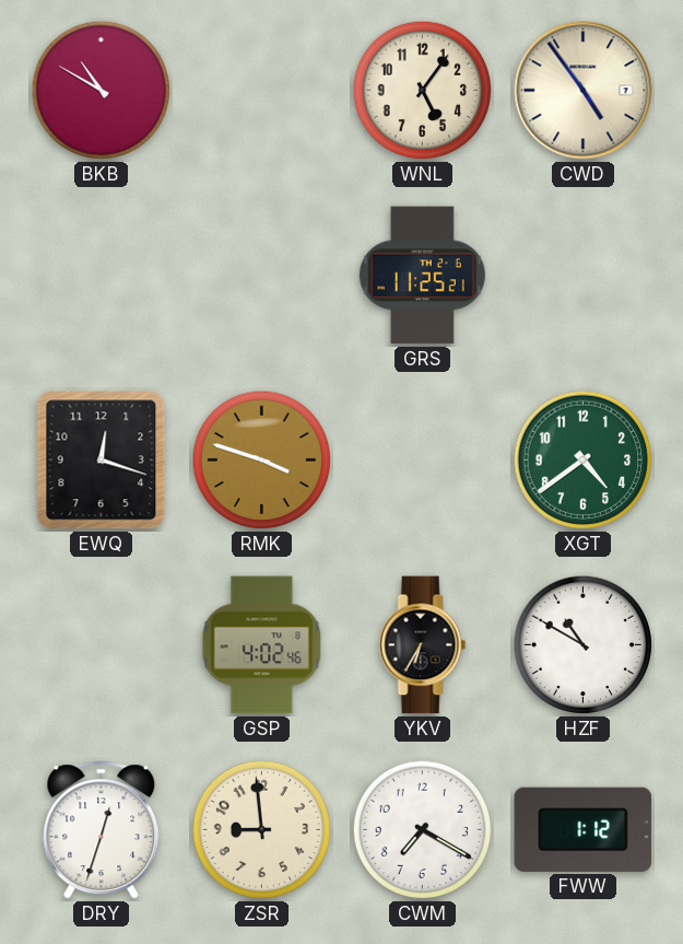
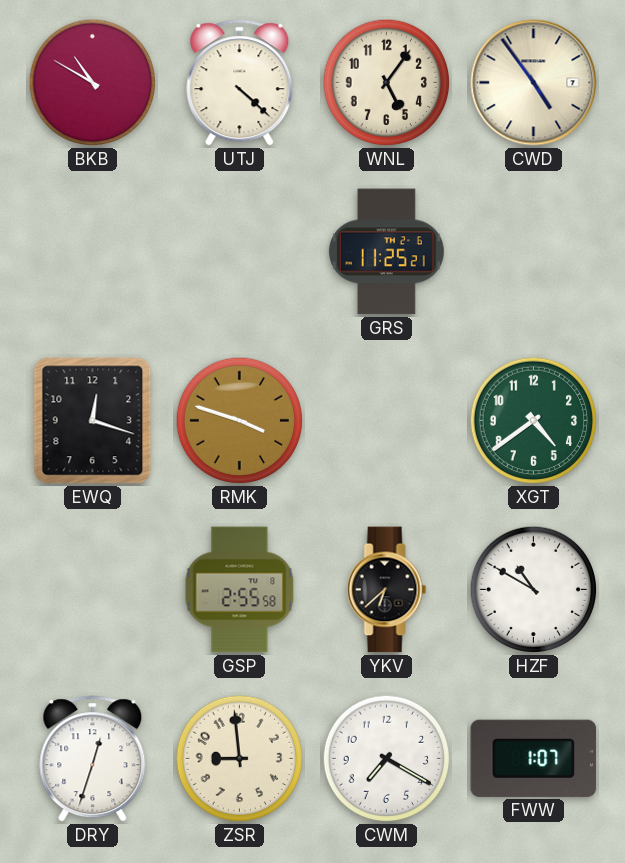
UTJ: none -> 4:22 (240, 83)
GSP: 4:02 -> 2:55 (240, 590)
YKV: 6:35 -> 6:38 (387, 590)
FWW: 1:12 -> 1:07 (534, 758)
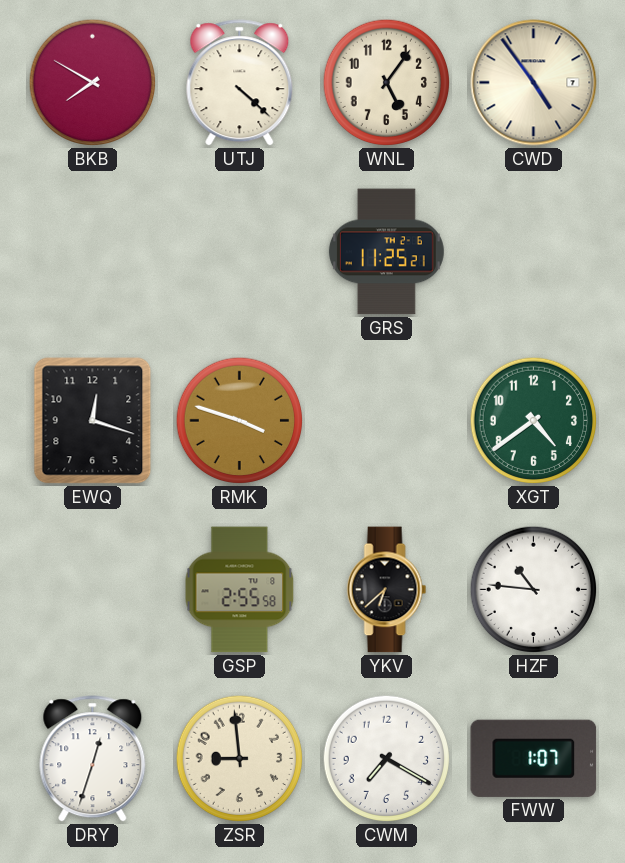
BKB: 10:50 -> 7:50 (93, 83)
HZF: 10:50 -> 10:46 (534, 590)
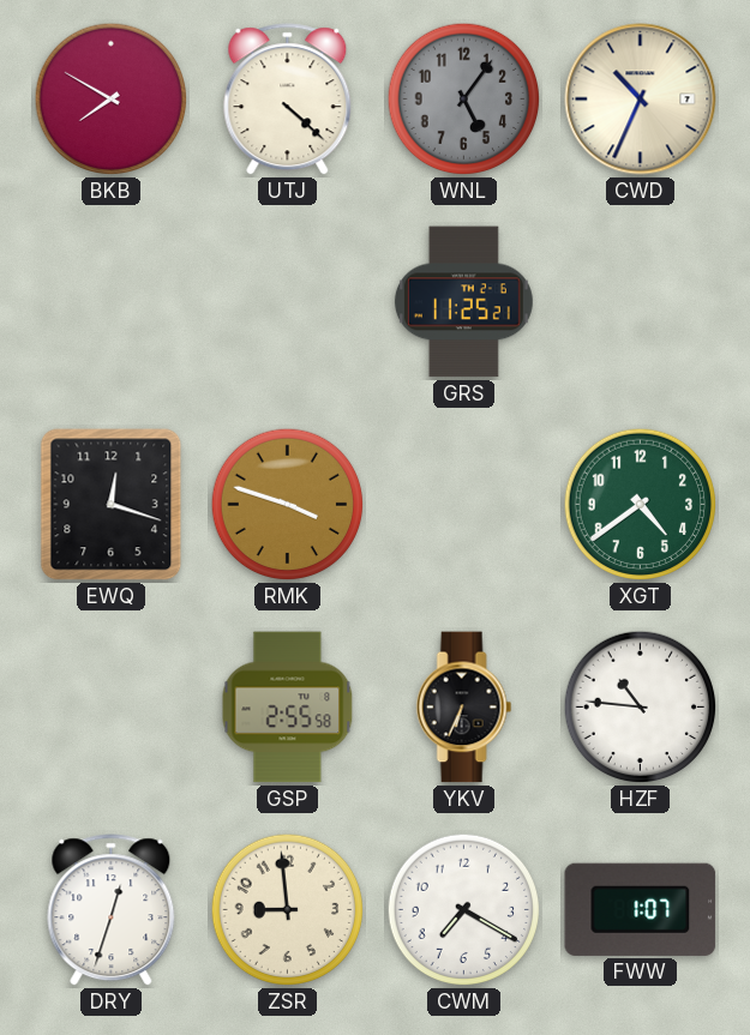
WNL dial: cream -> grey (464, 100)
CWD: 4:54 -> 10:34 (641, 100)
YKV: 6:38 -> 6:34 (464, 708)
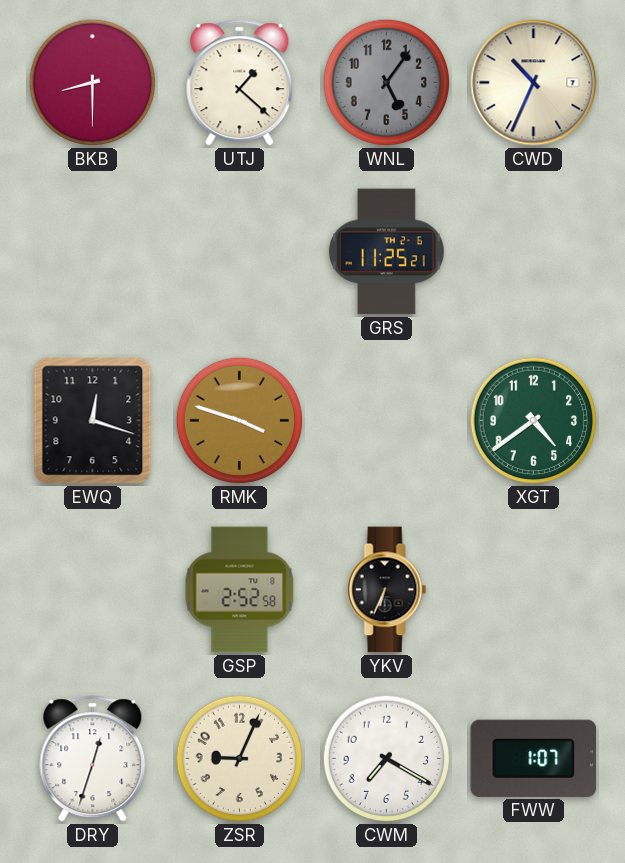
BKB: 7:50 -> 8:30 (93, 83)
UTJ: 4:22 -> 1:22 (240, 83)
GSP: 2:55 -> 2:52 (240, 590)
HZF: 10:46 -> none (641, 708)
ZSR: 8:59 -> 9:04 (240, 759)
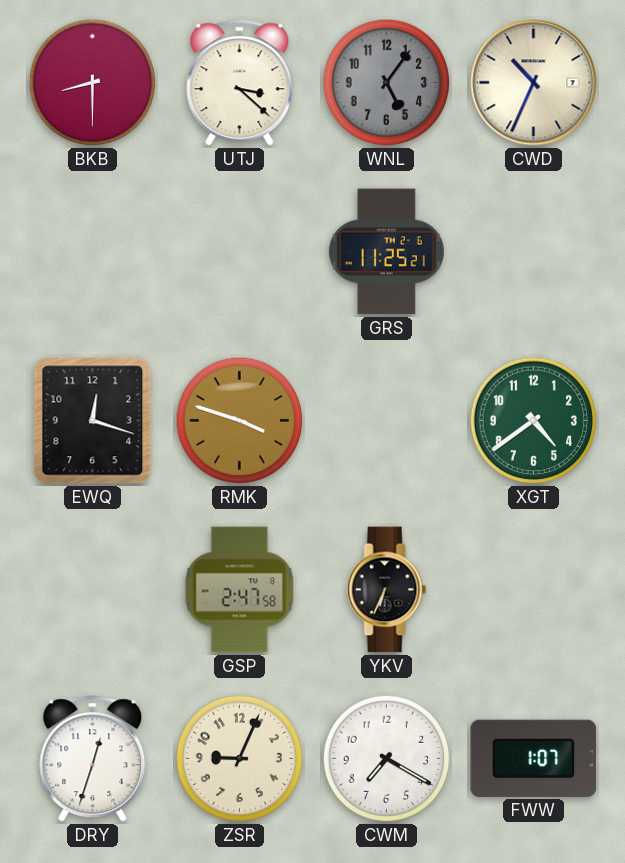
UTJ: 1:22 -> 3:22 (240, 83)
GSP: 2:52 -> 2:47 (240, 590)
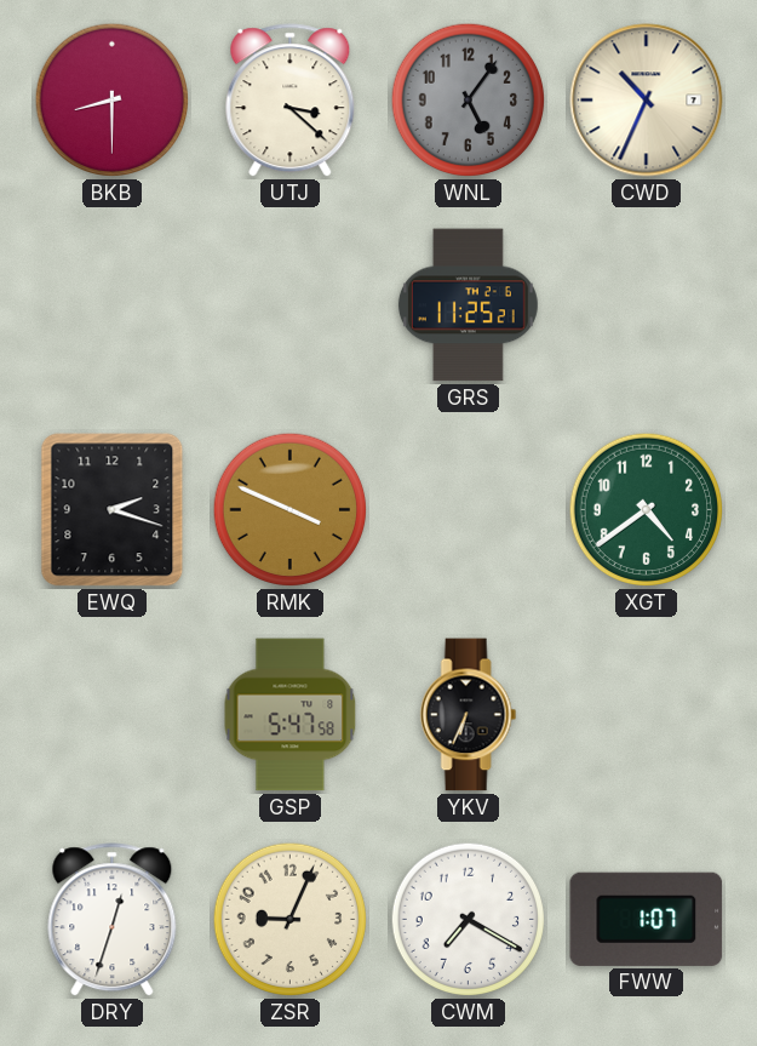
EWQ: 12:18 -> 2:18 (113, 510)
RMK: 3:48 -> 3:49 (291, 510)
GSP: 2:47 -> 5:47 (291, 715)
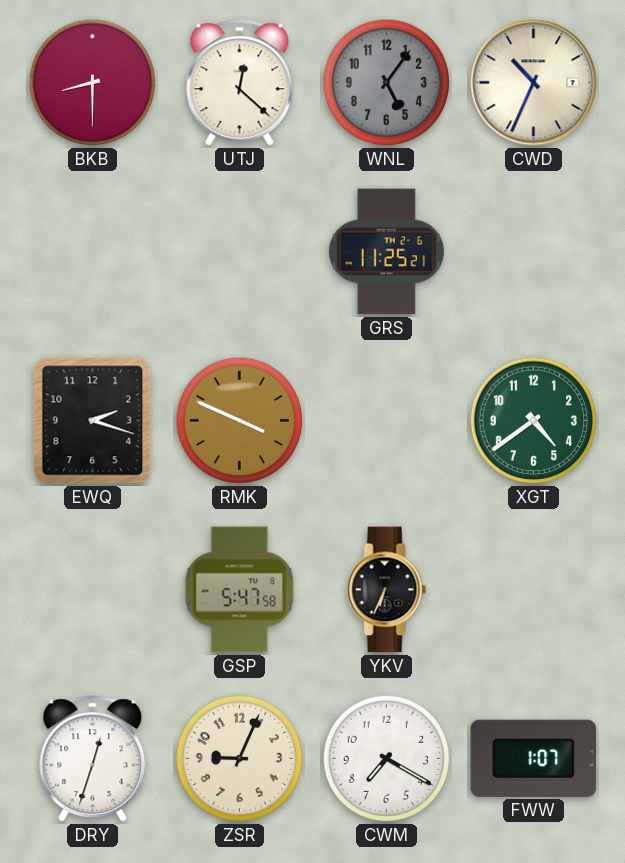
UTJ: 3:22 -> 12:22 (240, 83)
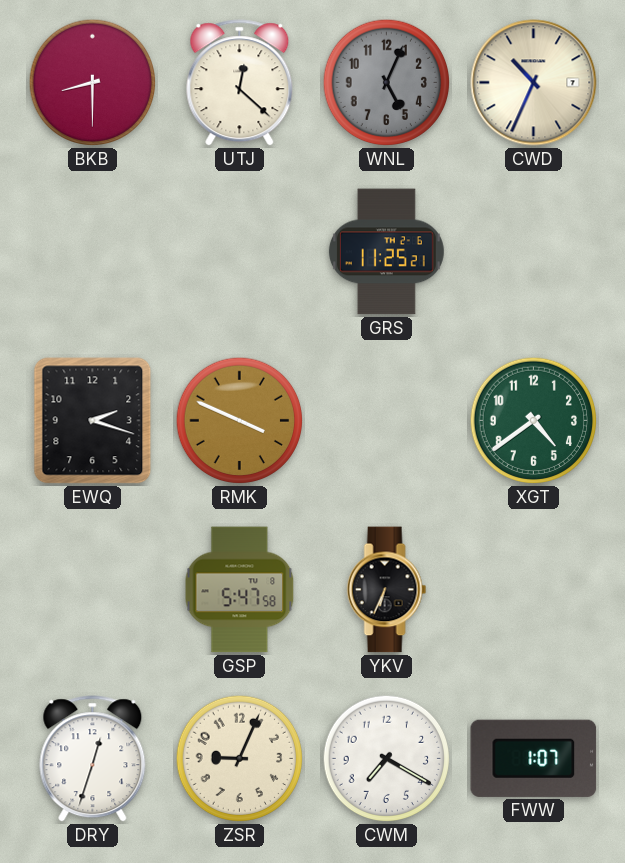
WNL: 5:06 -> 5:04 (387, 83)
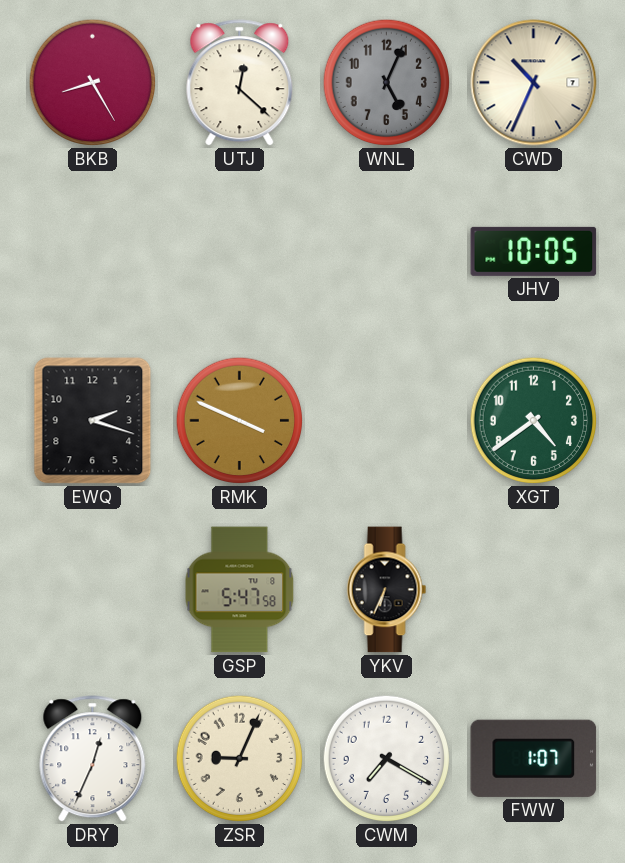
BKB: 8:30 -> 8:25 (93, 83)
GRS: 11:25 -> none (386, 252)
JHV: none -> 10:05 (534, 251)
DRY: 12:33 -> 12:34 (93, 759)
